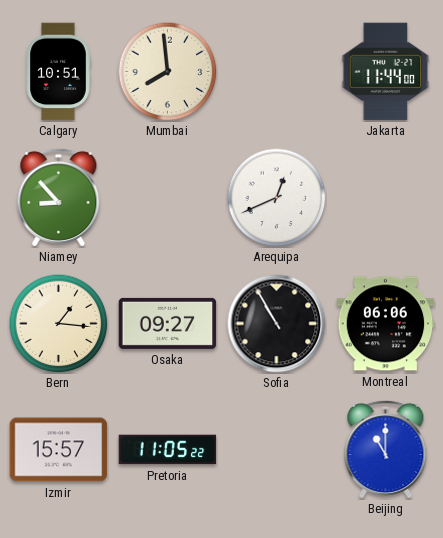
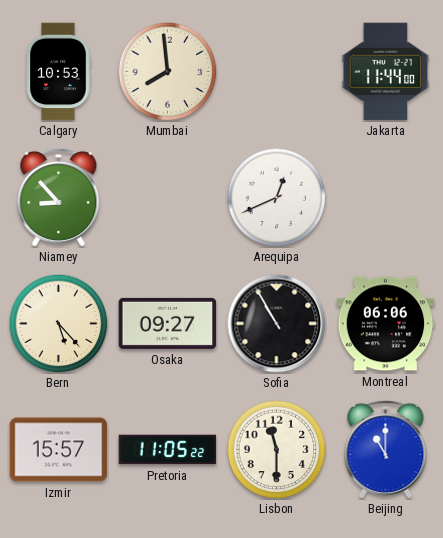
Calgary: 10:51 -> 10:53 (58, 72)
Bern: 1:16 -> 5:23 (59, 324)
Lisbon: none -> 11:30 (277, 450)
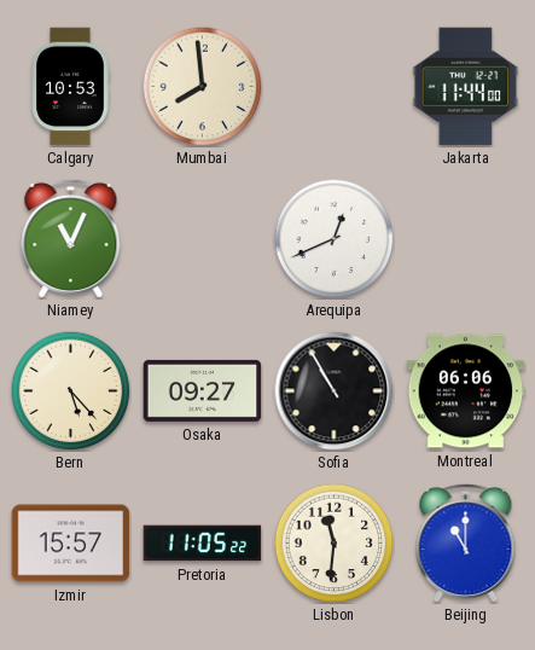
Niamey: 8:53 -> 11:04 (71, 238)
Lisbon: 11:30 -> 11:31 (335, 544)
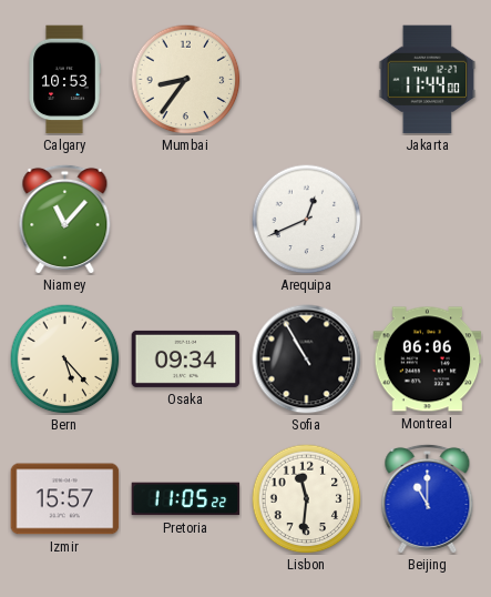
Mumbai: 7:59 -> 8:36 (186, 80)
Niamey: 11:04 -> 11:07 (65, 219)
Osaka: 09:27 -> 09:34 (186, 358)
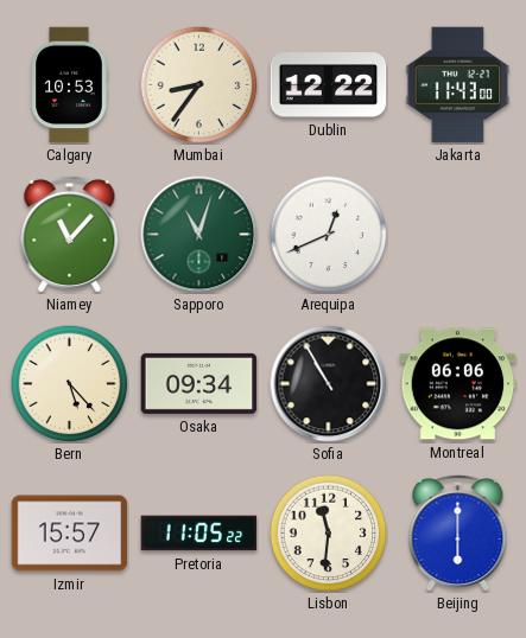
Dublin: none -> 12:22 (329, 85)
Jakarta: 11:44 -> 11:43 (458, 85)
Sapporo: none -> 11:03 (199, 235)
Beijing: 11:00 -> 6:00 (458, 532)
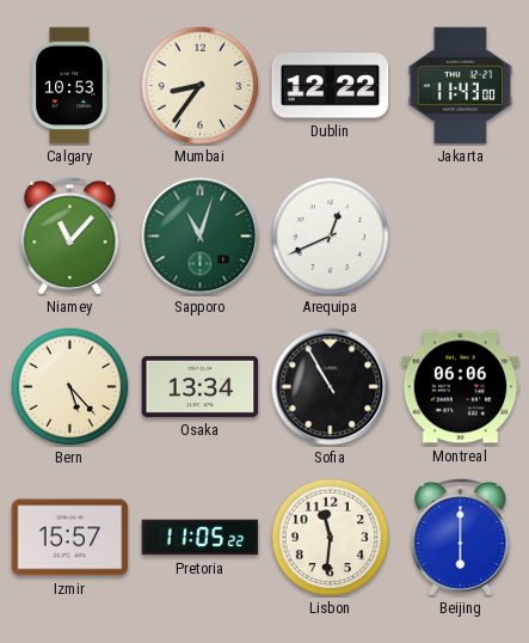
Osaka: 09:34 -> 13:34 (201, 386)
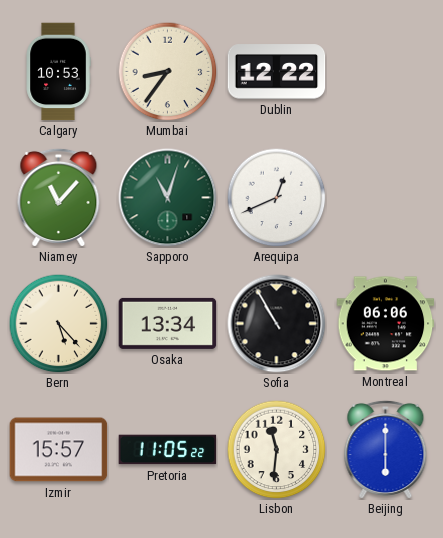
Jakarta: 11:43 -> none (461, 86)
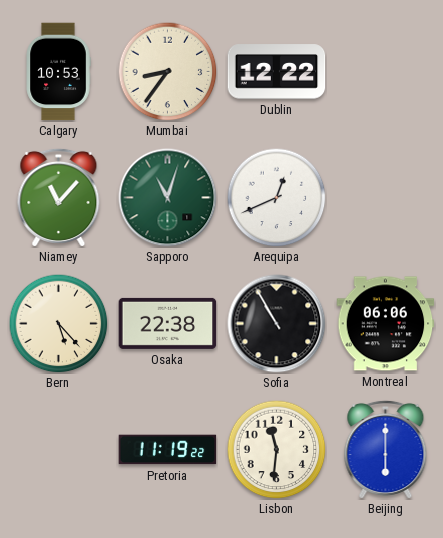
Osaka: 13:34 -> 22:38 (168, 323)
Izmir: 15:57 -> none (59, 450)
Pretoria: 11:05 -> 11:19 (168, 450)
